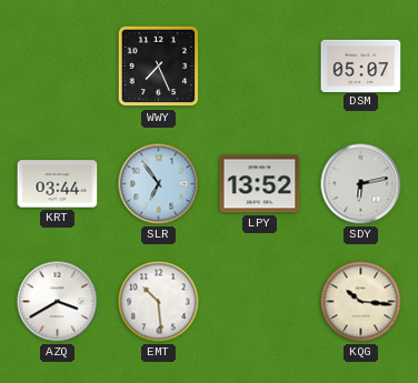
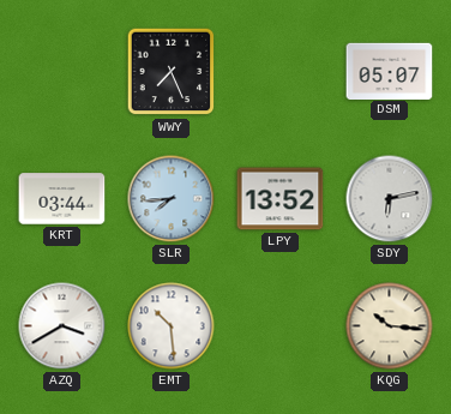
SLR: 6:54 -> 7:44 (172, 199)
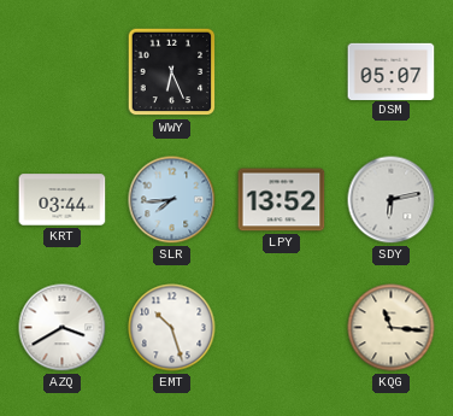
WWY: 7:26 -> 6:26 (172, 72)
EMT: 10:29 -> 10:27 (172, 328)
KQG: 10:16 -> 11:16 (392, 328)
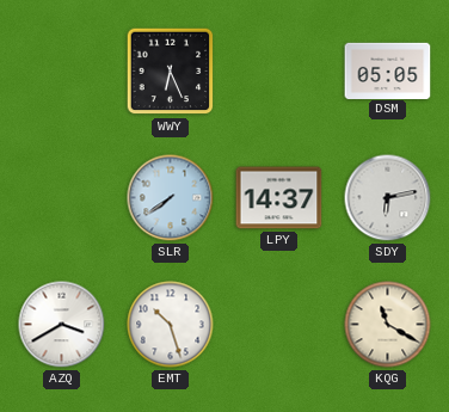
DSM: 05:07 -> 05:05 (388, 70)
KRT: 03:44 -> none (63, 200)
SLR: 7:44 -> 7:39 (171, 198)
LPY: 13:52 -> 14:37 (279, 198)
KQG: 11:16 -> 11:20 (388, 325)
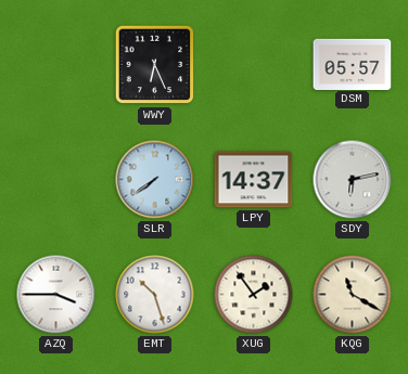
DSM: 05:05 -> 05:57 (353, 64)
AZQ: 3:40 -> 3:45 (56, 295)
XUG: none -> 1:54 (254, 295)
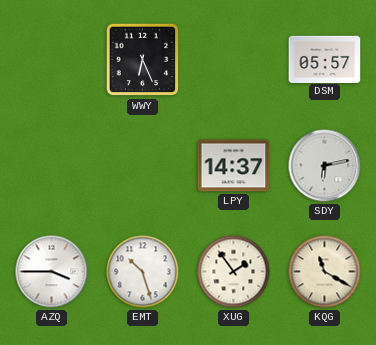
SLR: 7:39 -> none (155, 180)
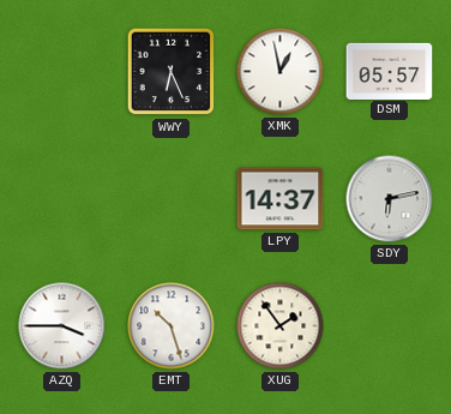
XMK: none -> 12:58 (281, 72)
KQG: 11:20 -> none (325, 272)
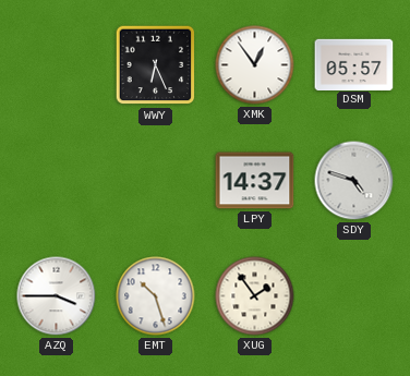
XMK: 12:58 -> 12:54 (255, 65)
SDY: 6:13 -> 4:48 (354, 181)
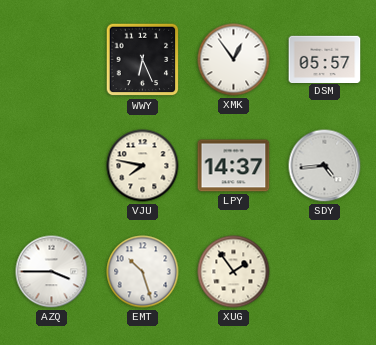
VJU: none -> 7:47 (143, 166)
SDY: 4:48 -> 4:44 (325, 166)
